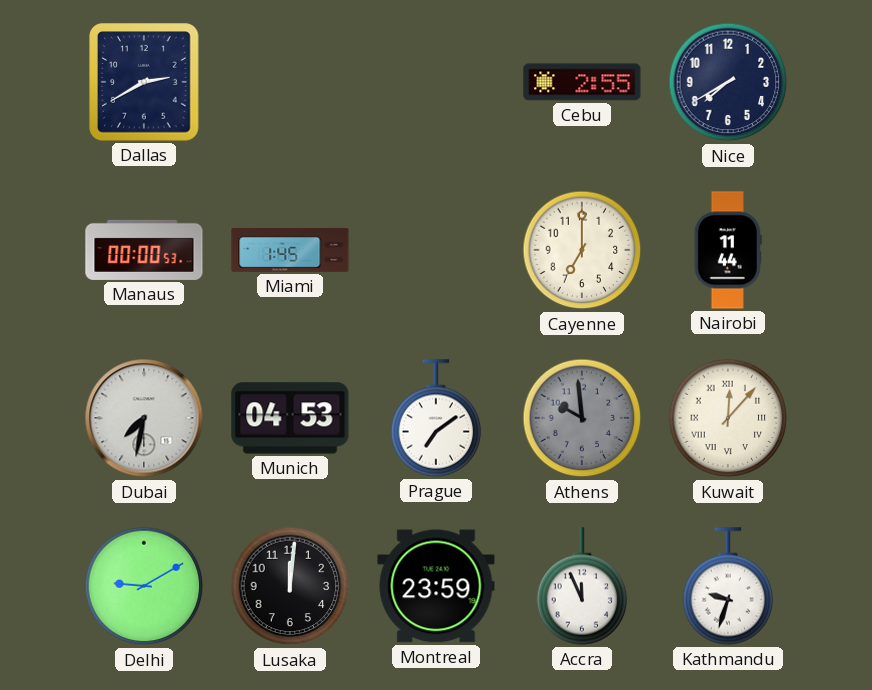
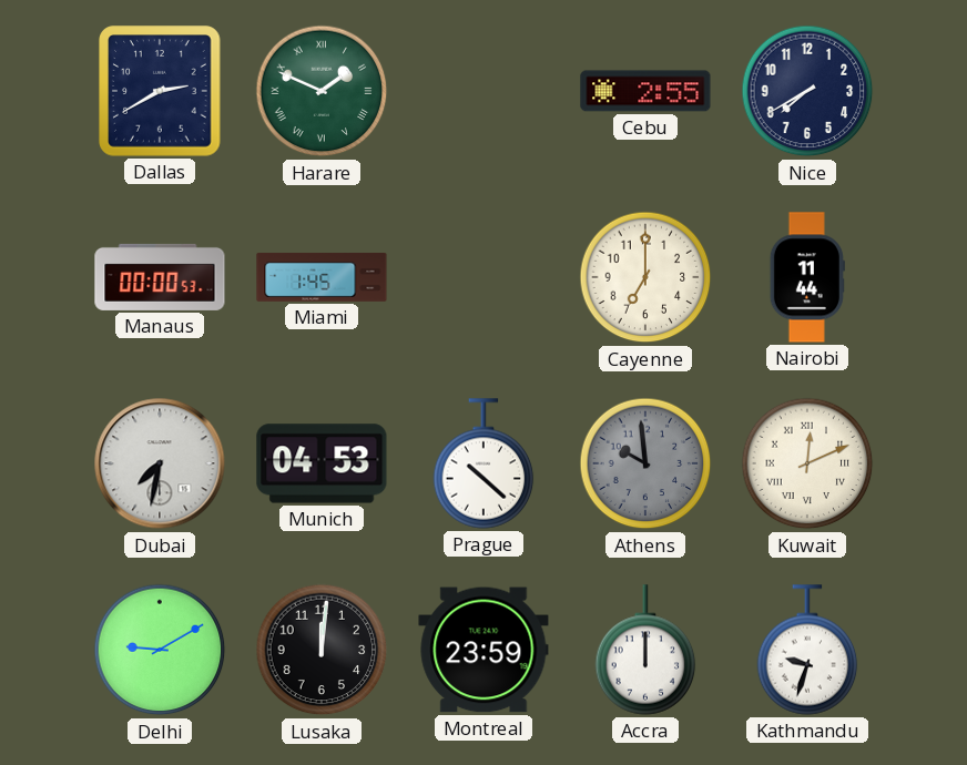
Harare: none -> 1:49 (322, 91)
Prague: 7:09 -> 10:22 (483, 463)
Kuwait: 12:07 -> 12:11 (807, 463)
Accra: 11:56 -> 12:00 (645, 650)
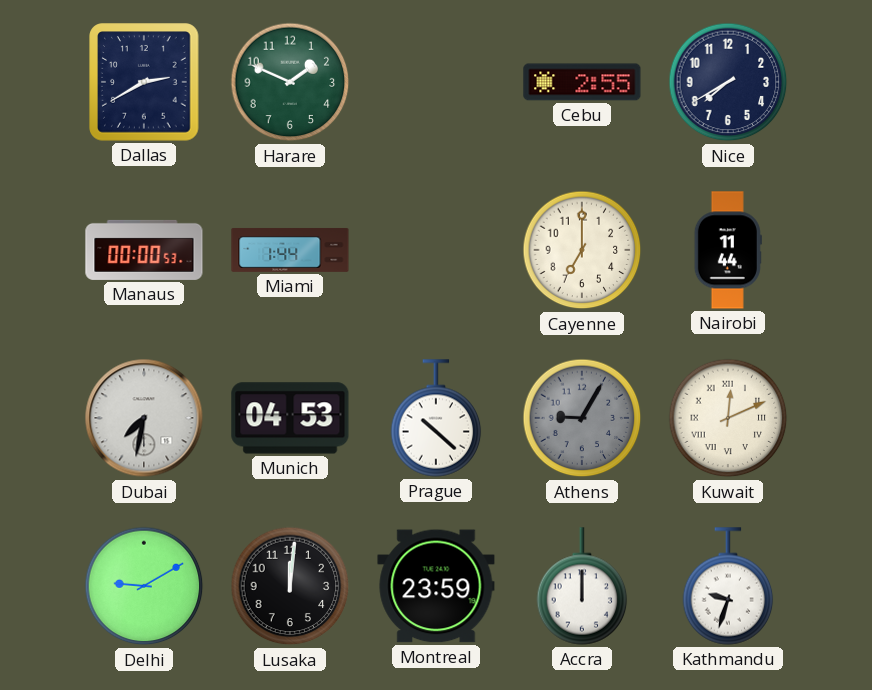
Harare numerals: Roman -> Arabic (290, 82)
Miami: 1:45 -> 1:44 (290, 250)
Athens: 9:59 -> 9:05 (582, 418)
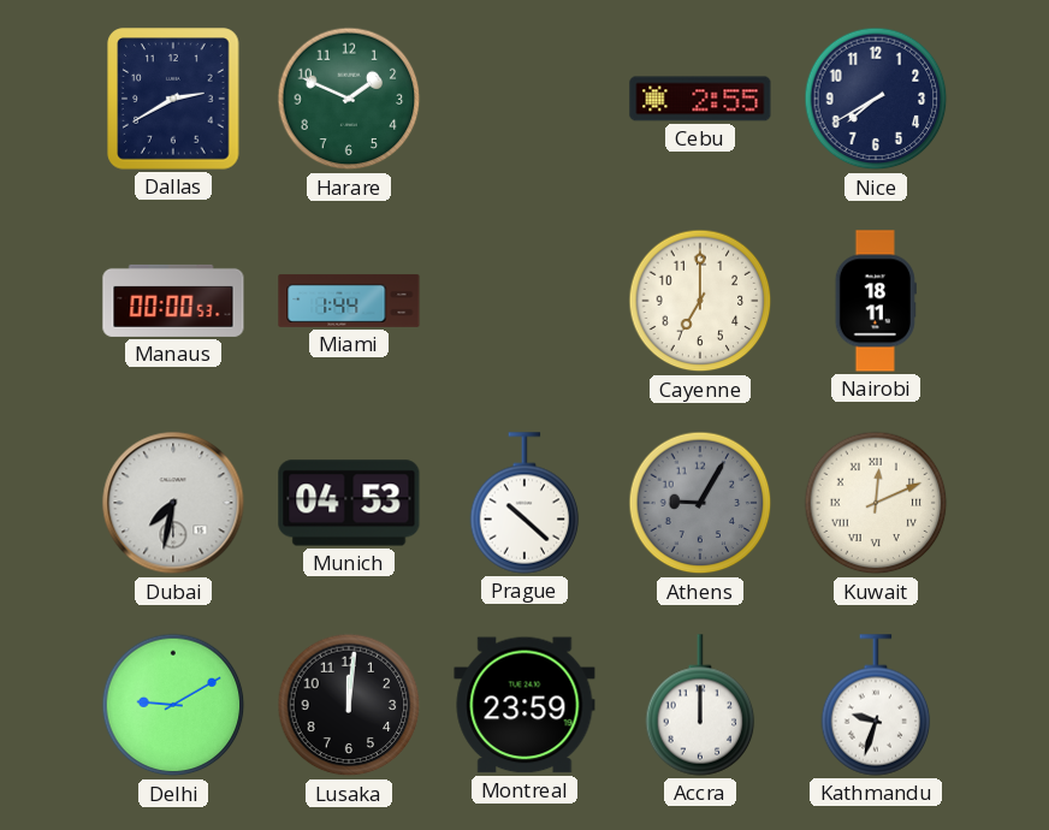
Nairobi: 11:44 -> 18:11 (876, 301)
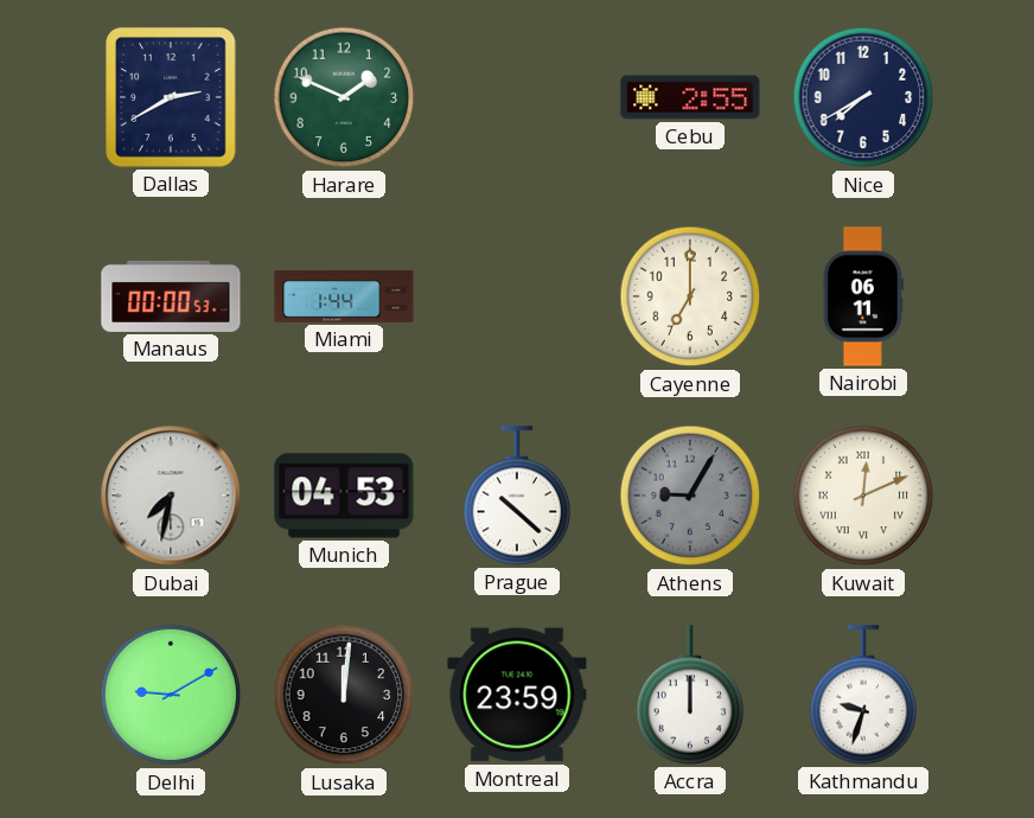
Nairobi: 18:11 -> 06:11 (863, 296)
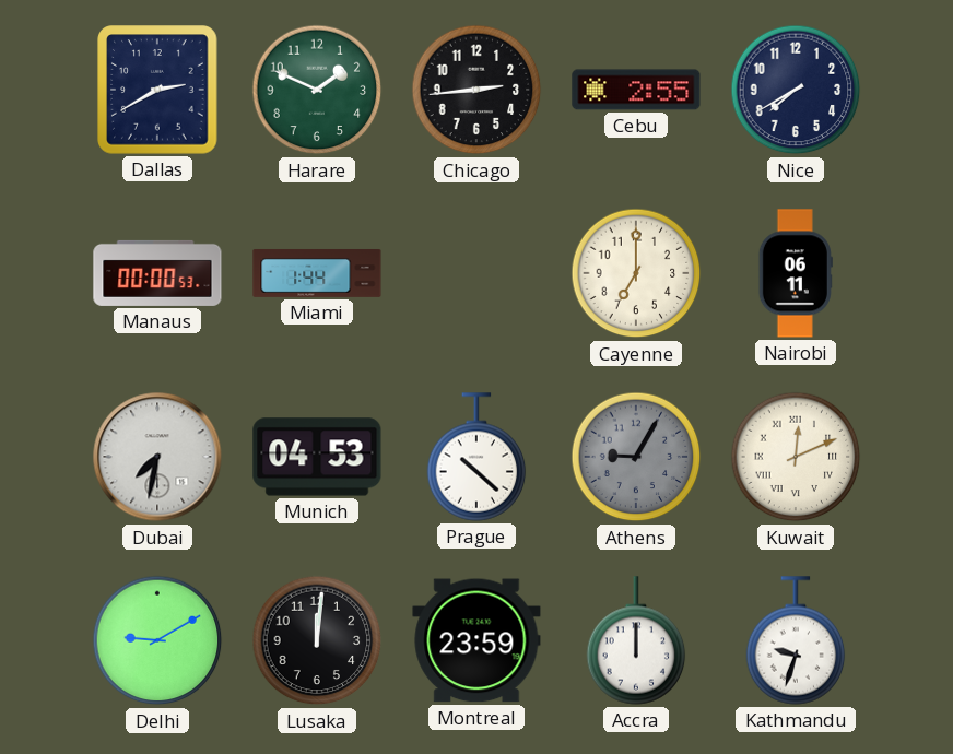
Chicago: none -> 2:44 (477, 90)
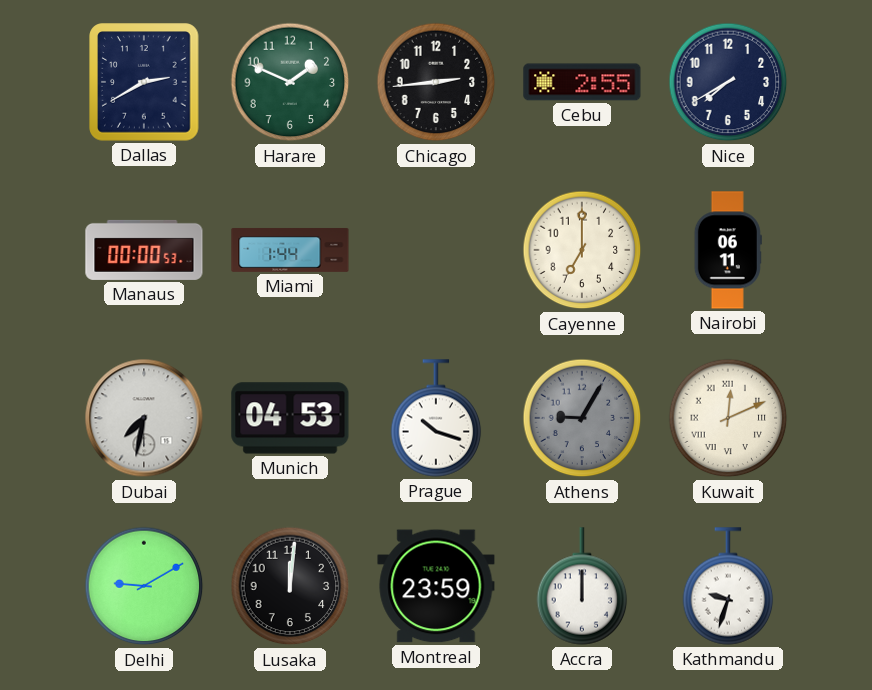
Prague: 10:22 -> 10:18 (436, 418)
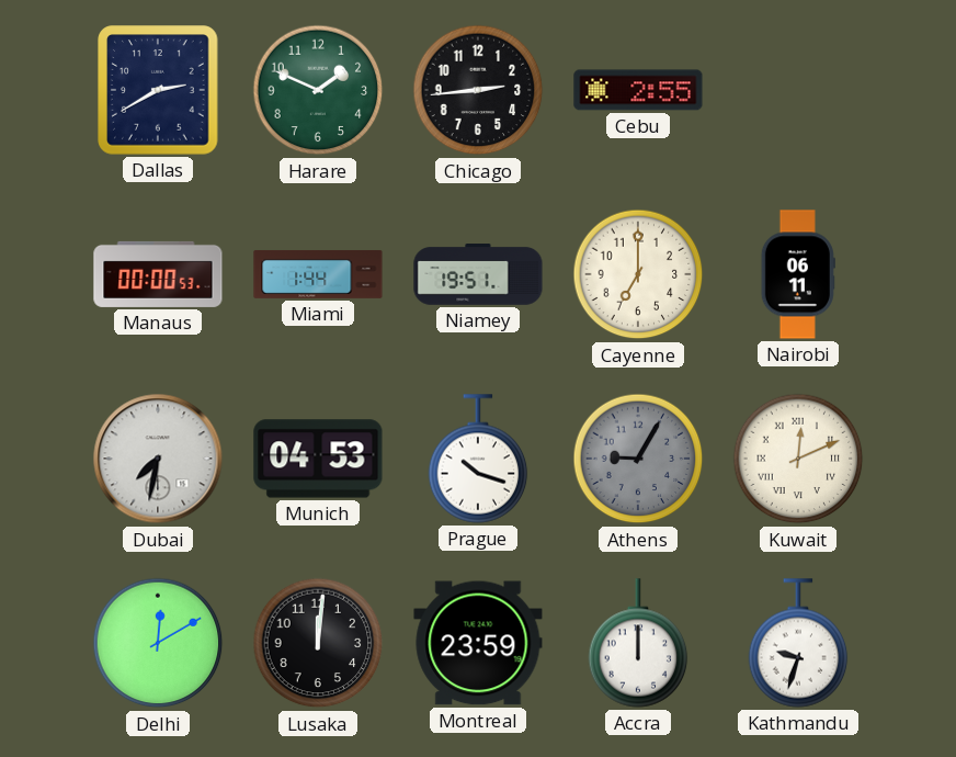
Nice: 7:40 -> none (728, 82)
Niamey: none -> 19:51 (478, 274)
Delhi: 9:10 -> 12:10 (158, 643)
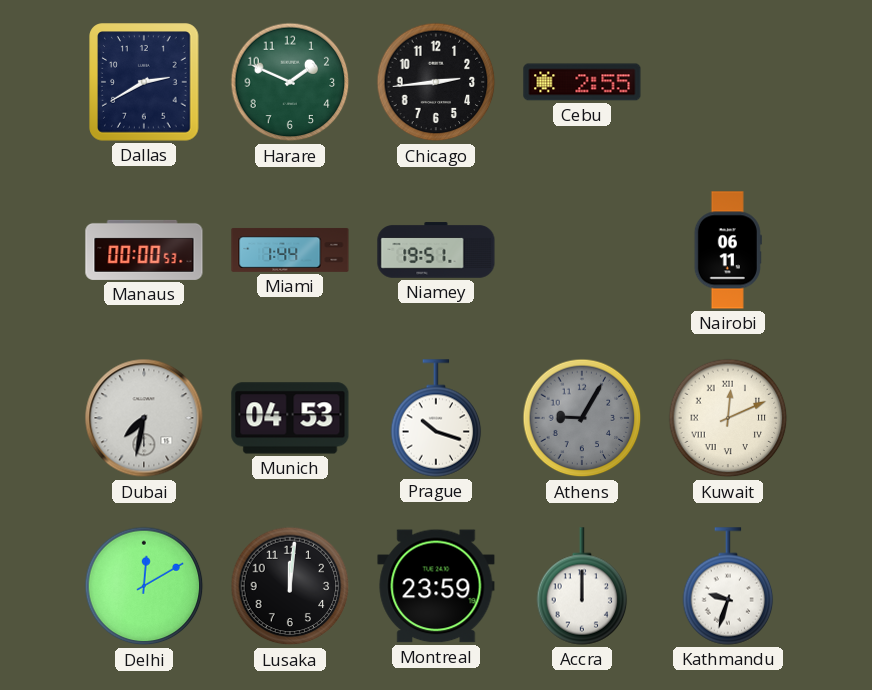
Cayenne: 7:00 -> none (638, 274)
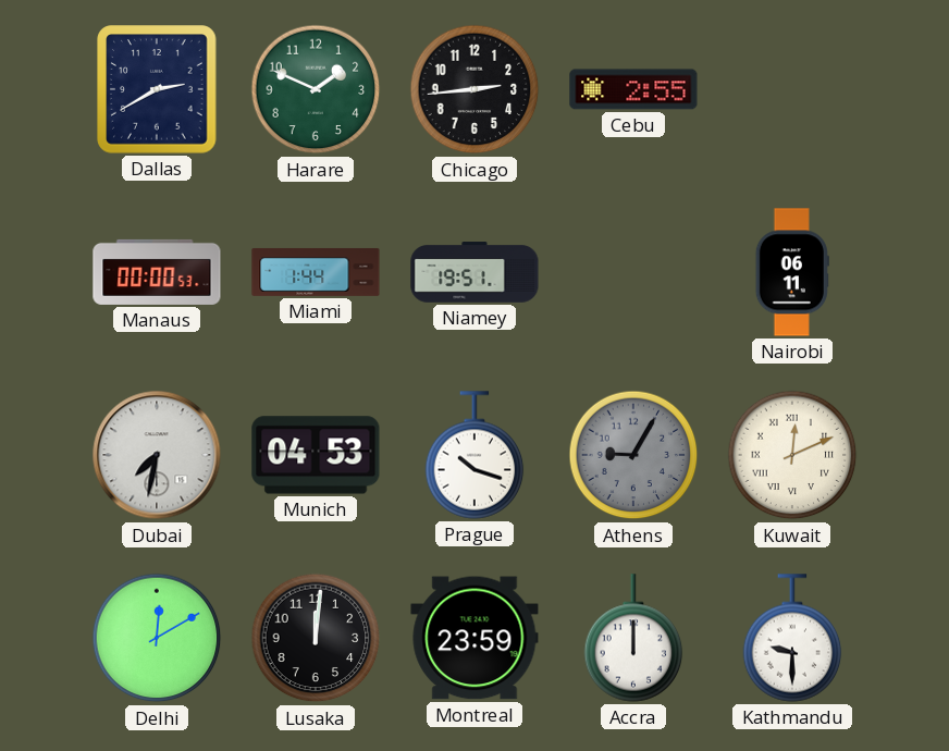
Kathmandu: 9:33 -> 9:30 (792, 638)
